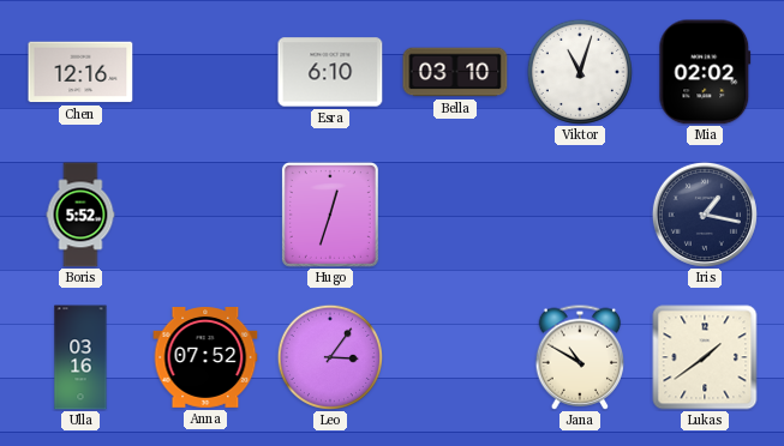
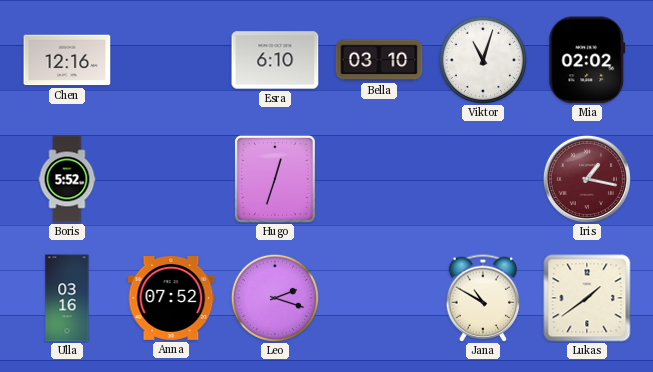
Iris dial: navy -> burgundy (587, 179)
Leo: 3:06 -> 2:18 (275, 298)
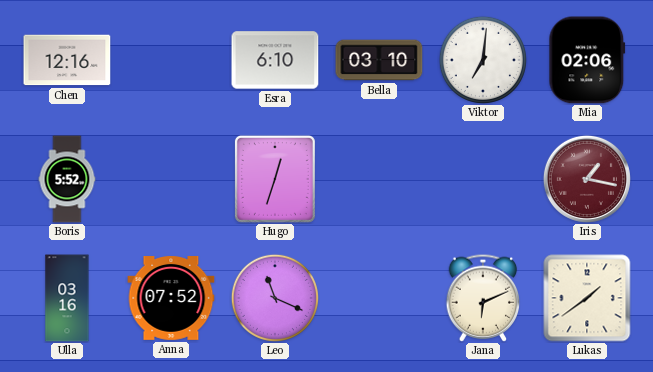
Viktor: 11:03 -> 7:01 (483, 60)
Mia: 02:02 -> 02:06 (587, 60)
Leo: 2:18 -> 11:19 (275, 298)
Jana: 10:50 -> 6:11 (483, 298)
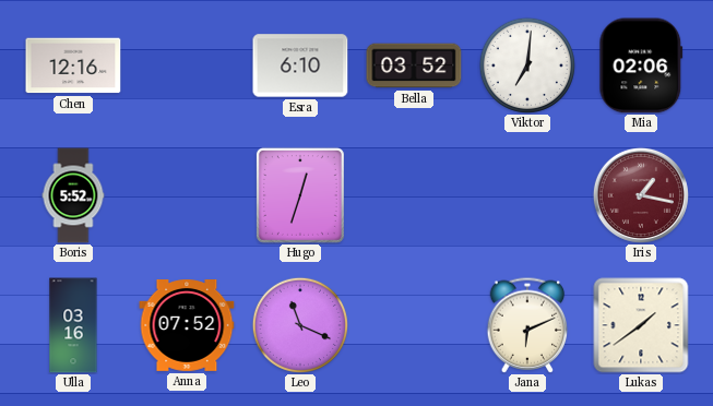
Bella: 03:10 -> 03:52 (414, 65)
